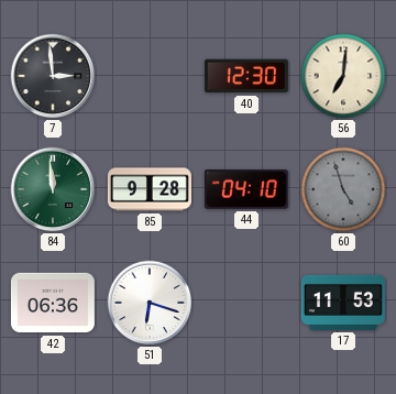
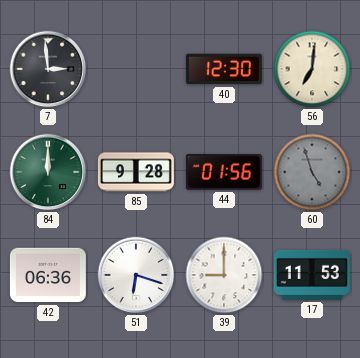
84: 11:59 -> 12:00 (48, 172)
44: 04:10 -> 01:56 (224, 172)
39: none -> 9:00 (224, 275)
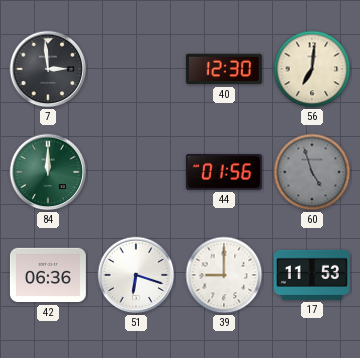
85: 9:28 -> none (136, 172)
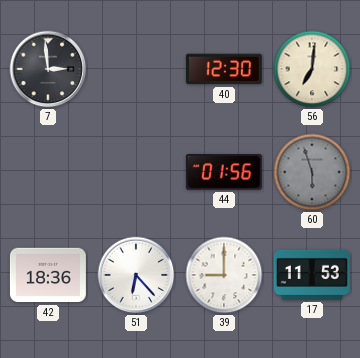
84: 12:00 -> none (48, 172)
60: 4:57 -> 5:57 (312, 172)
42: 06:36 -> 18:36 (48, 275)
51: 6:18 -> 6:23 (136, 275)
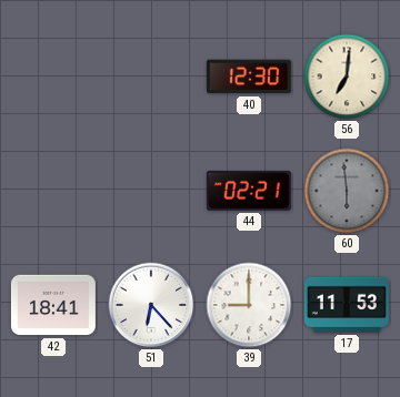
7: 2:59 -> none (48, 69)
44: 01:56 -> 02:21 (249, 191)
60: 5:57 -> 5:59 (347, 191)
42: 18:36 -> 18:41 (53, 305)
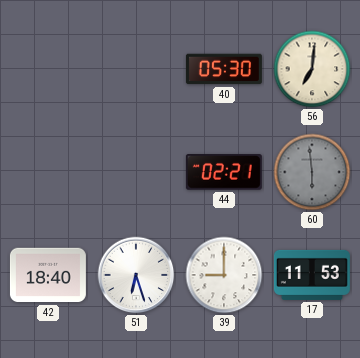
40: 12:30 -> 05:30 (224, 69)
42: 18:41 -> 18:40 (48, 275)
51: 6:23 -> 6:27 (136, 275)
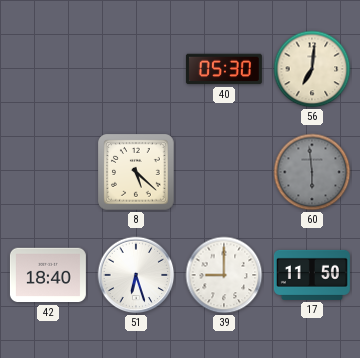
8: none -> 5:22 (136, 172)
44: 02:21 -> none (224, 172)
17: 11:53 -> 11:50 (312, 275)
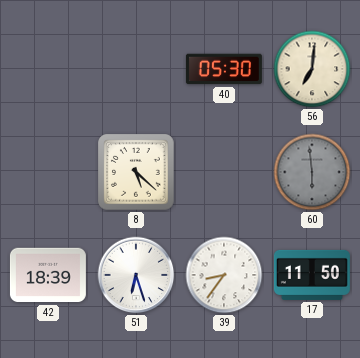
42: 18:40 -> 18:39 (48, 275)
39: 9:00 -> 8:36 (224, 275)
